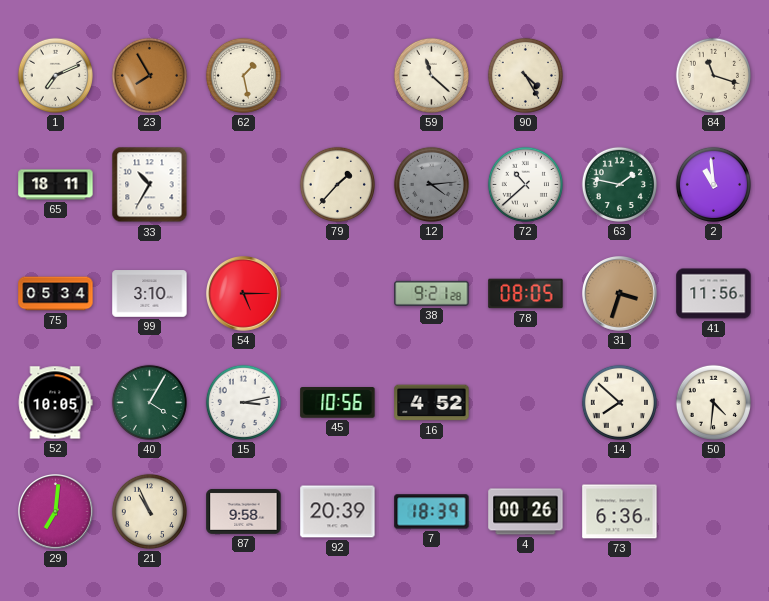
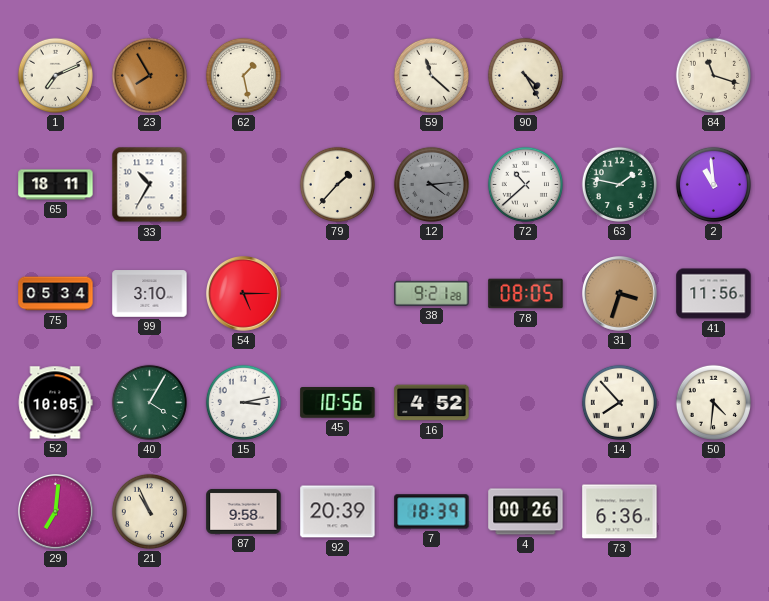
14: 7:52 -> 7:53 (619, 402)
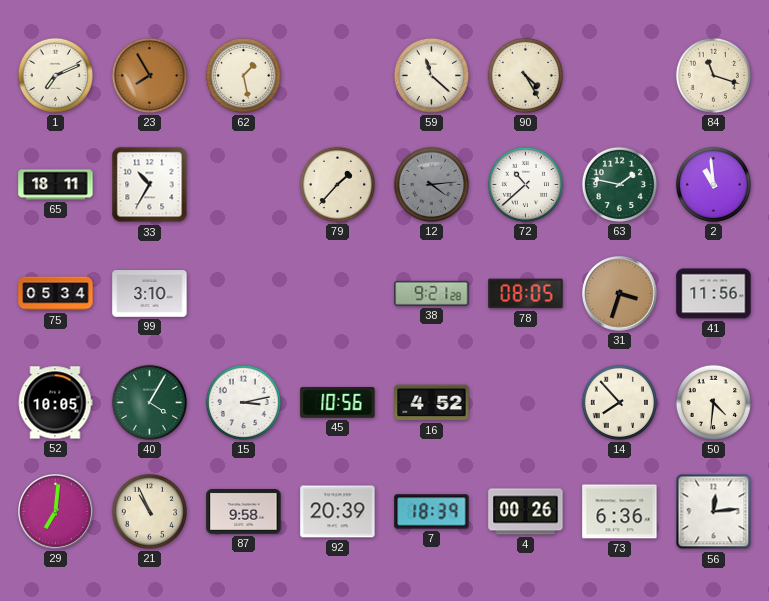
54: 5:15 -> none (244, 294)
56: none -> 12:14 (714, 512)
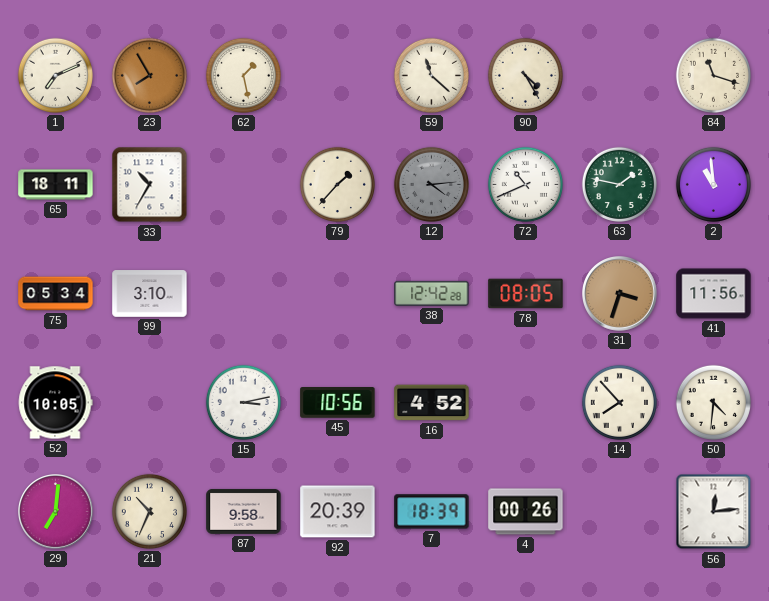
72: 10:38 -> 10:41 (525, 184)
38: 9:21 -> 12:42 (432, 293)
40: 4:05 -> none (149, 402)
21: 10:56 -> 10:34 (149, 511)
73: 6:36 -> none (620, 512)
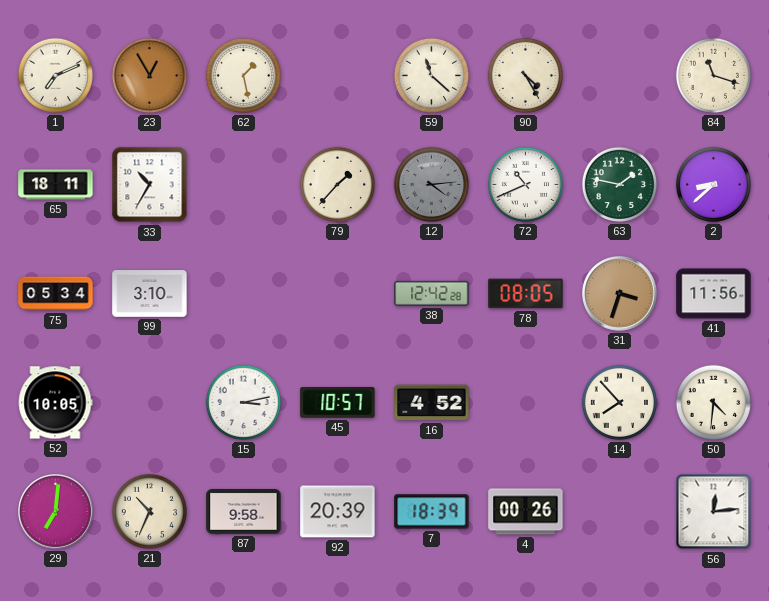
23: 7:55 -> 12:55 (149, 75)
2: 10:59 -> 8:38 (713, 184)
45: 10:56 -> 10:57 (338, 403)
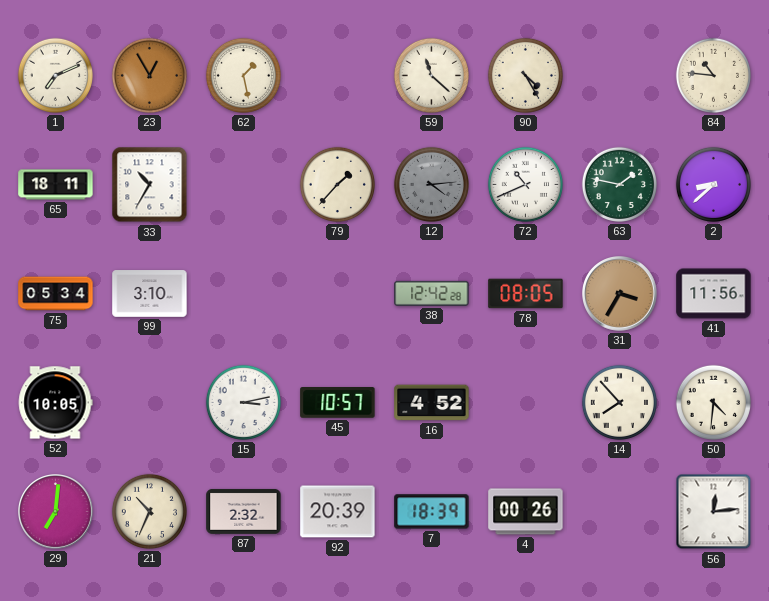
84: 11:18 -> 10:46 (713, 75)
31: 3:33 -> 3:35 (620, 294)
87: 9:58 -> 2:32 (244, 511)
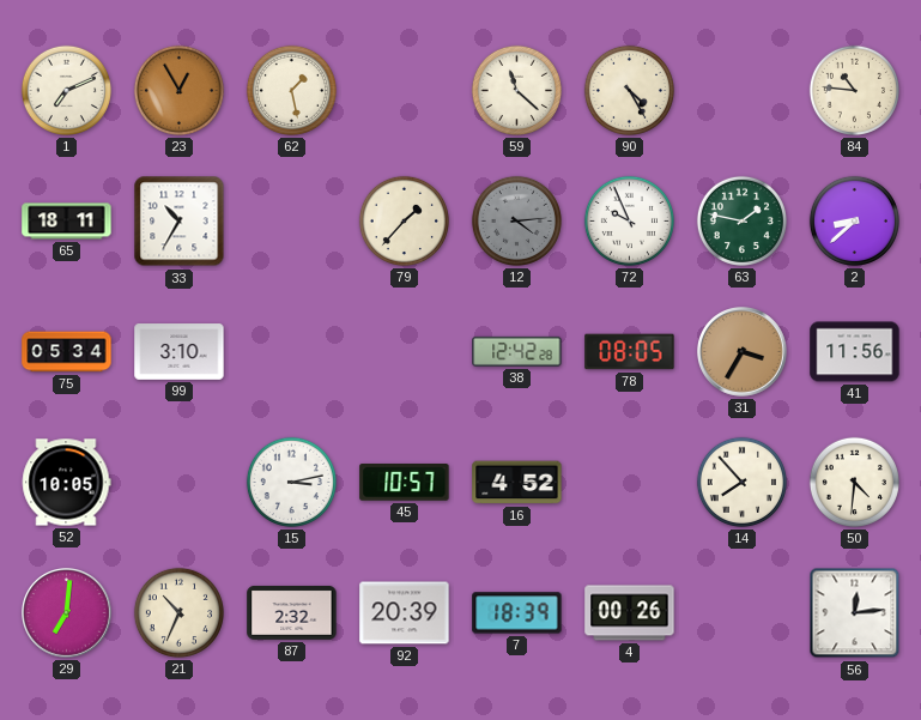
72: 10:41 -> 9:56 (629, 220)
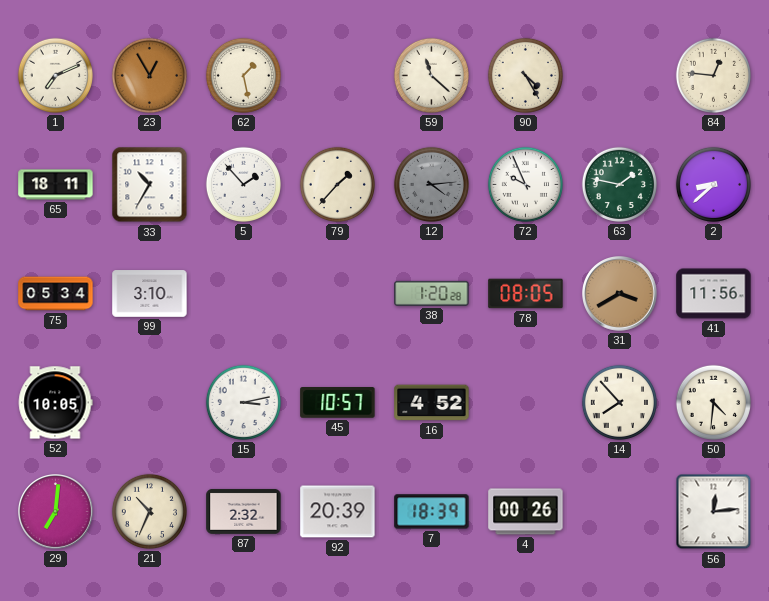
84: 10:46 -> 12:46 (713, 75)
5: none -> 1:53 (243, 184)
38: 12:42 -> 1:20 (432, 293)
31: 3:35 -> 3:40 (620, 294)
